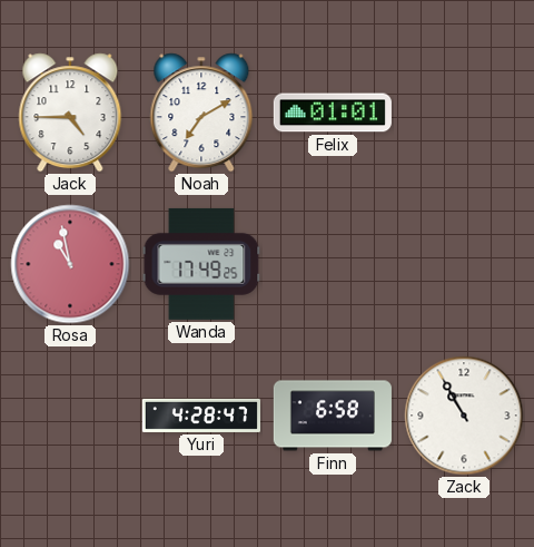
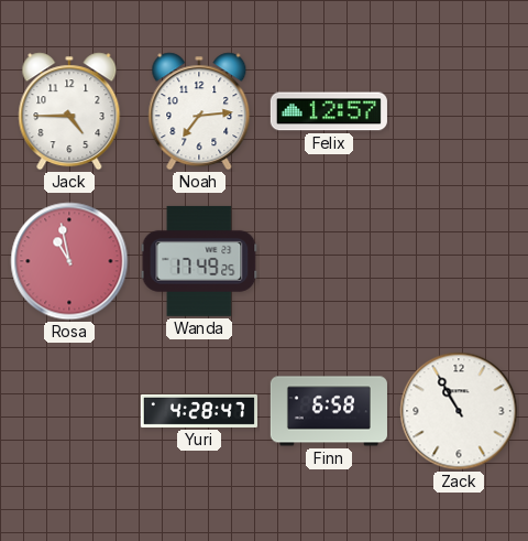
Noah: 7:10 -> 7:14 (199, 111)
Felix: 01:01 -> 12:57 (329, 111)
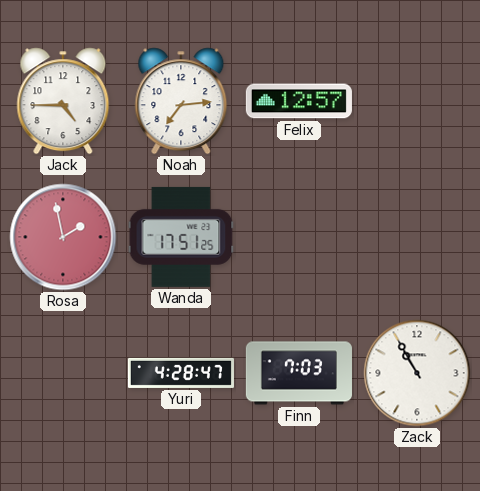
Rosa: 10:58 -> 1:58 (63, 237)
Wanda: 17:49 -> 17:51 (181, 237)
Finn: 6:58 -> 7:03 (299, 373)
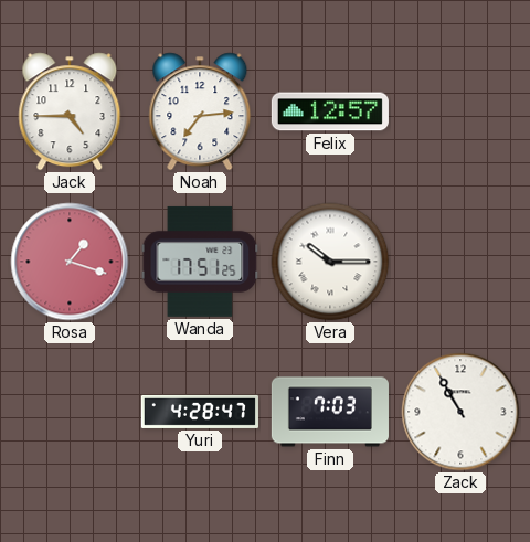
Rosa: 1:58 -> 1:18 (70, 262)
Vera: none -> 10:15 (330, 262)
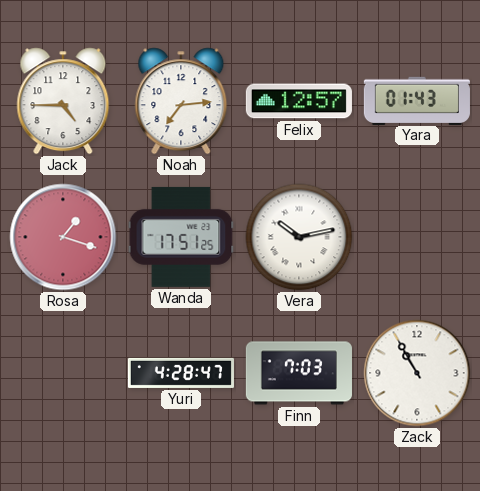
Yara: none -> 01:43 (417, 100)
Vera: 10:15 -> 10:13 (299, 237)
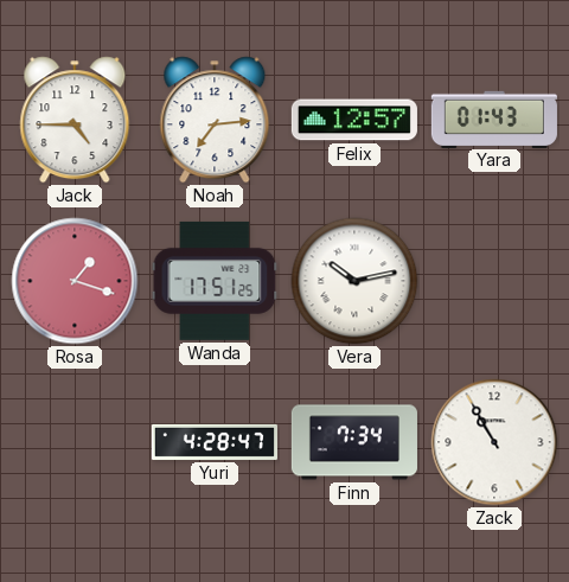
Finn: 7:03 -> 7:34 (354, 442)
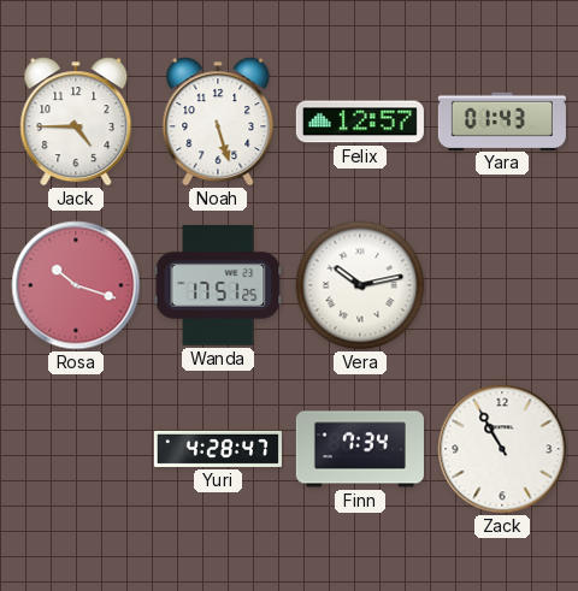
Noah: 7:14 -> 5:27 (218, 122)
Rosa: 1:18 -> 10:18 (76, 285)
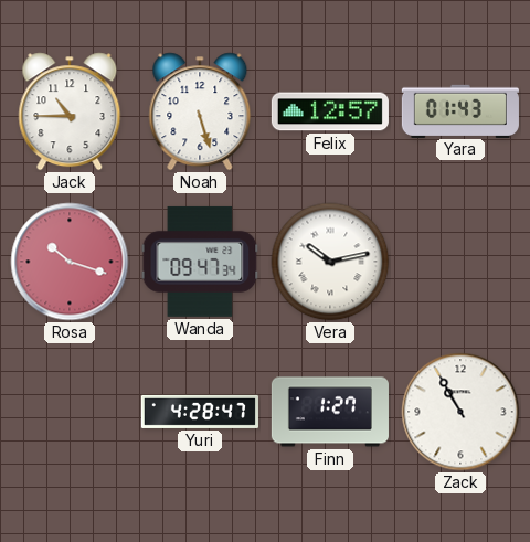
Jack: 4:45 -> 10:45 (70, 111)
Wanda: 17:51 -> 09:47 (200, 262)
Finn: 7:34 -> 1:27 (330, 412)
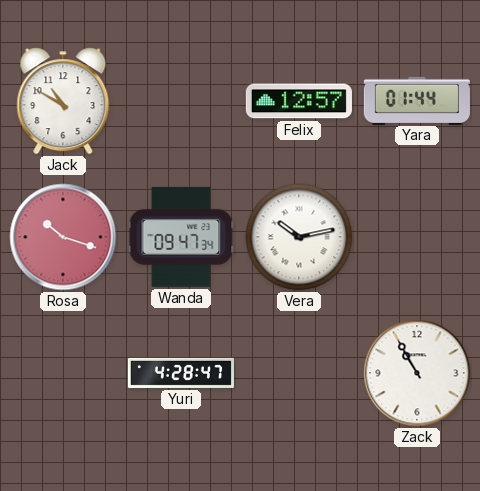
Jack: 10:45 -> 10:50 (63, 101)
Noah: 5:27 -> none (200, 111)
Yara: 01:43 -> 01:44 (417, 100)
Finn: 1:27 -> none (330, 412)
